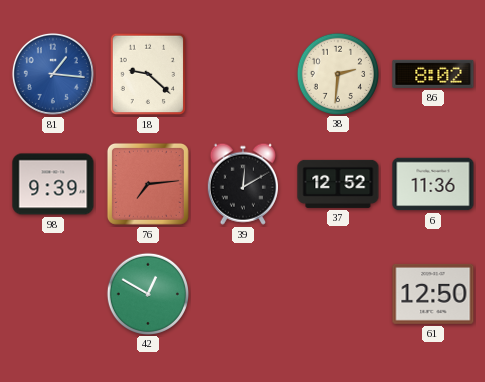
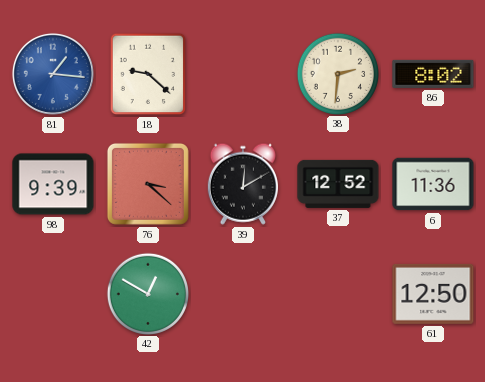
76: 7:14 -> 3:22 (148, 184)
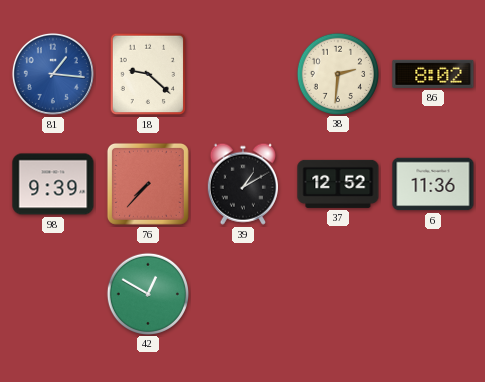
76: 3:22 -> 7:37 (148, 184)
39: 12:10 -> 1:10 (243, 184)
61: 12:50 -> none (433, 294)
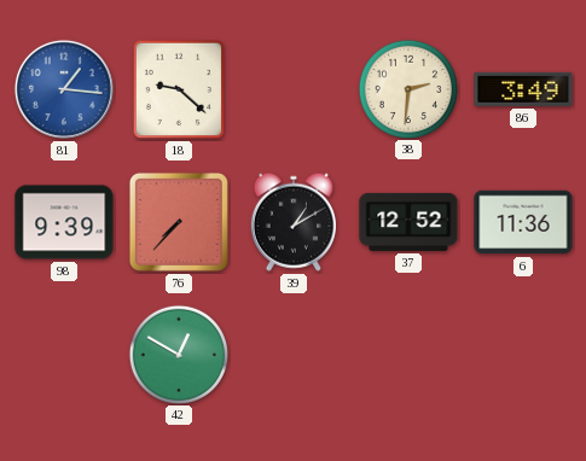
86: 8:02 -> 3:49 (523, 89)
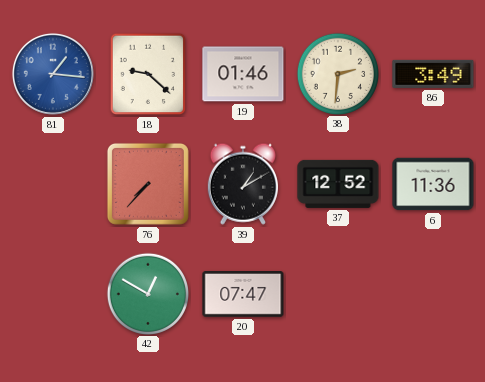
19: none -> 01:46 (243, 74)
98: 9:39 -> none (64, 222)
20: none -> 07:47 (243, 295)
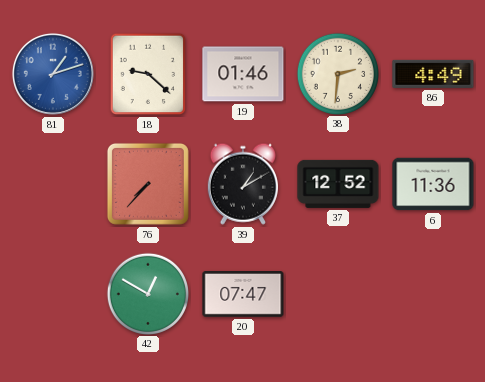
81: 1:16 -> 1:12 (53, 74)
86: 3:49 -> 4:49 (433, 74)
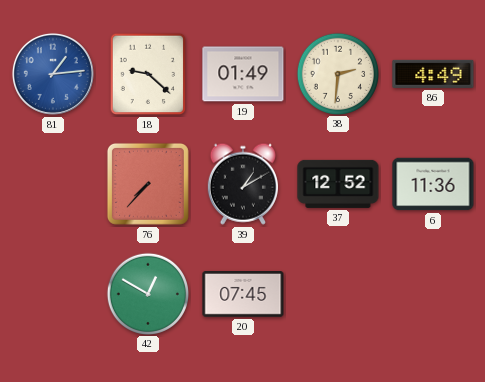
81: 1:12 -> 1:14 (53, 74)
19: 01:46 -> 01:49 (243, 74)
20: 07:47 -> 07:45 (243, 295)
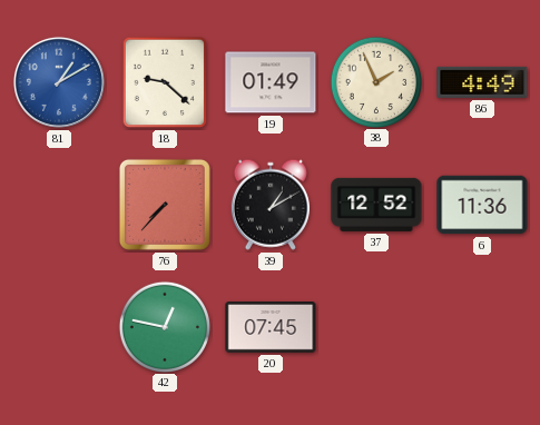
81: 1:14 -> 1:10 (59, 82)
38: 2:31 -> 1:56 (375, 81)
42: 12:50 -> 12:47 (164, 326)
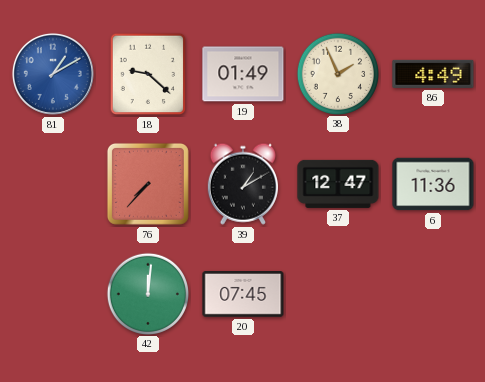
37: 12:52 -> 12:47 (338, 184)
42: 12:47 -> 12:01 (147, 293)
